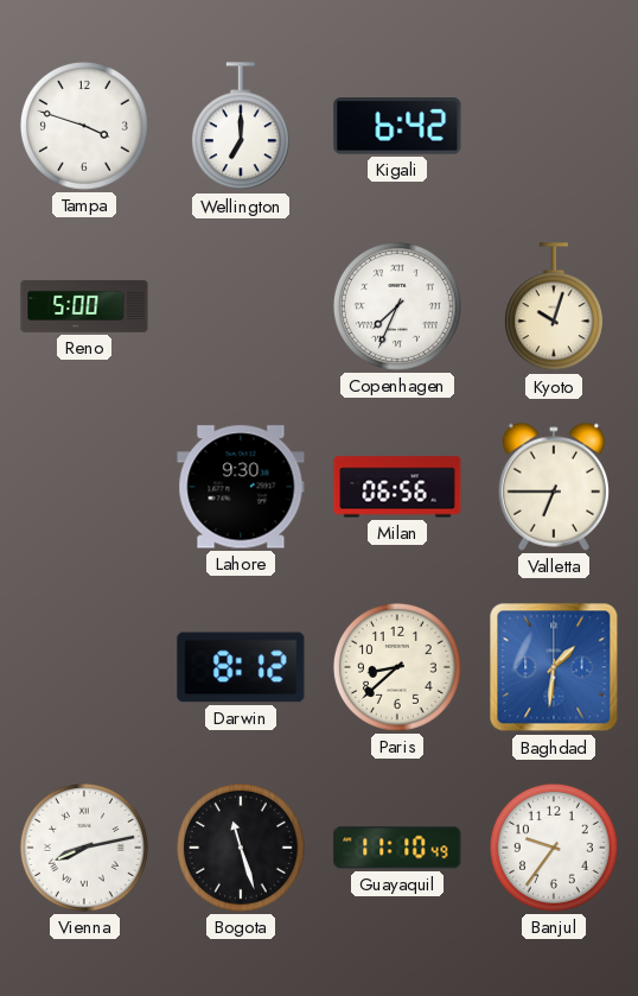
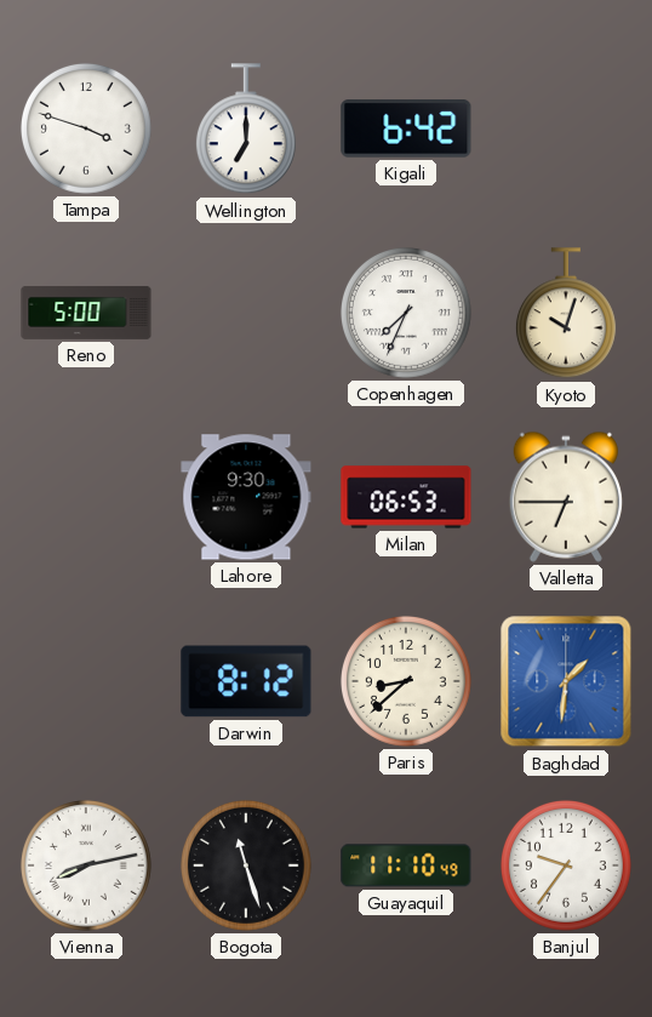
Milan: 06:56 -> 06:53 (406, 497)
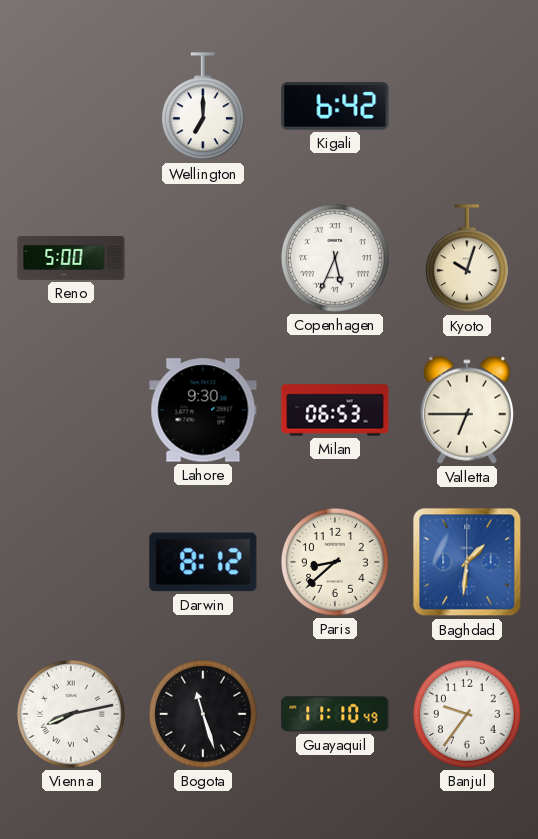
Tampa: 3:48 -> none (86, 128)
Copenhagen: 7:34 -> 5:34 (335, 258)
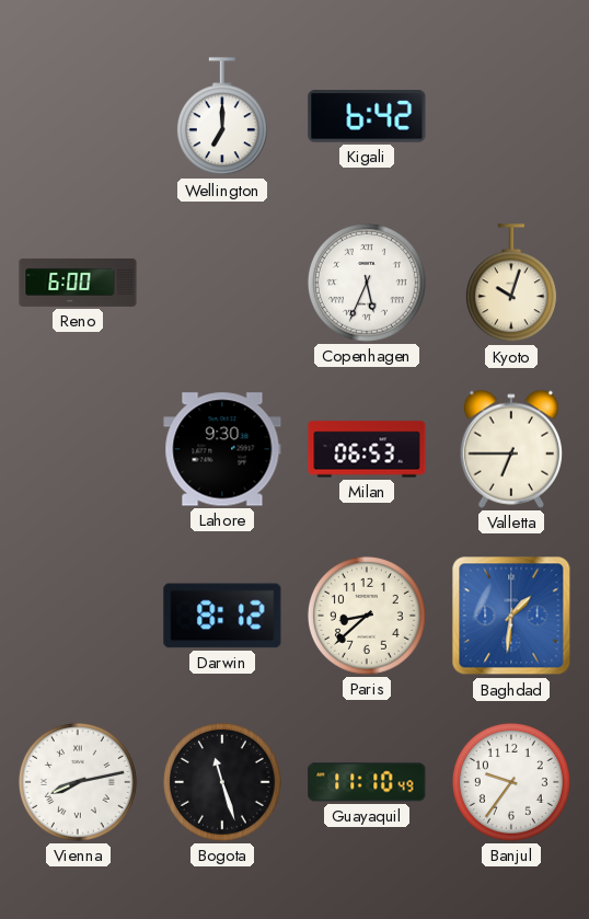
Reno: 5:00 -> 6:00 (78, 283)
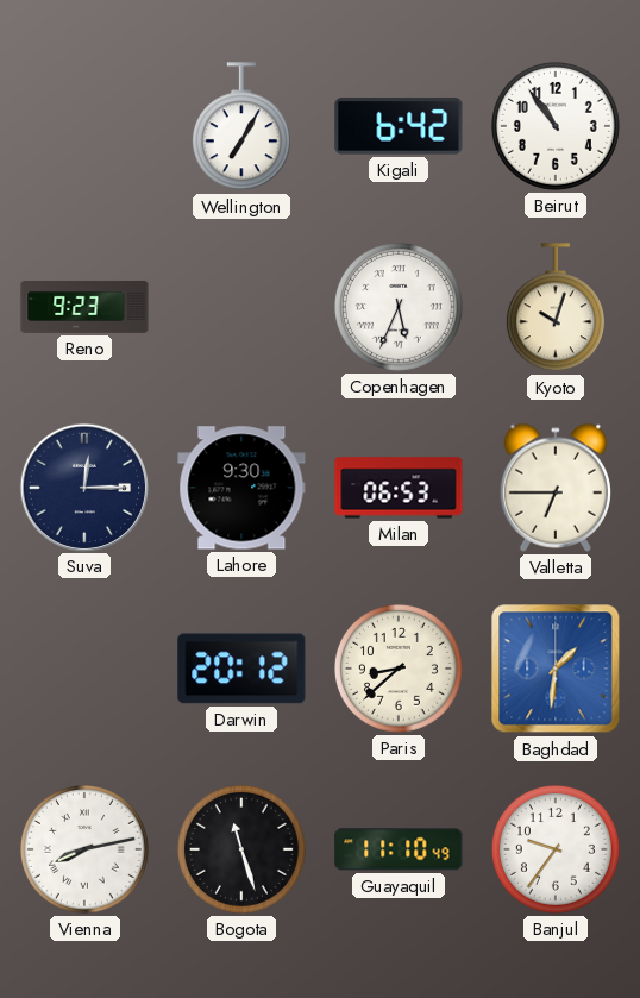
Wellington: 7:00 -> 7:05 (241, 127)
Beirut: none -> 10:54 (556, 126)
Reno: 6:00 -> 9:23 (84, 307)
Suva: none -> 12:15 (83, 487)
Darwin: 8:12 -> 20:12 (241, 669)
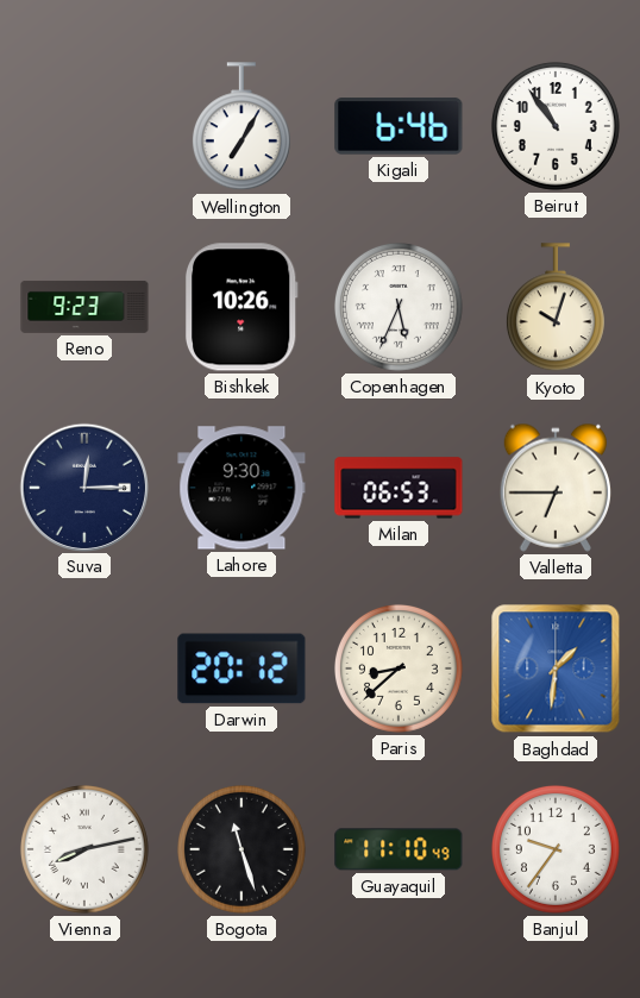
Kigali: 6:42 -> 6:46 (399, 126)
Bishkek: none -> 10:26 (241, 307)
